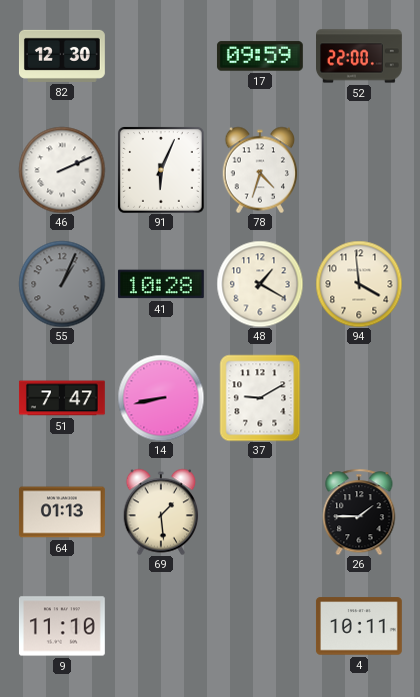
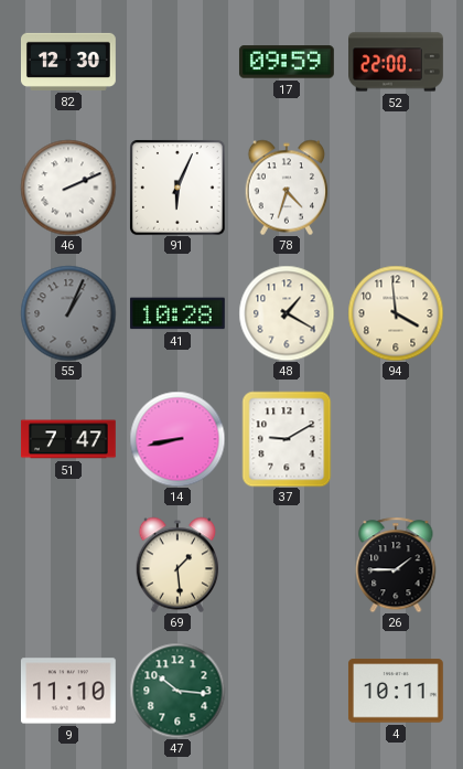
64: 01:13 -> none (62, 512)
47: none -> 10:16 (177, 691)
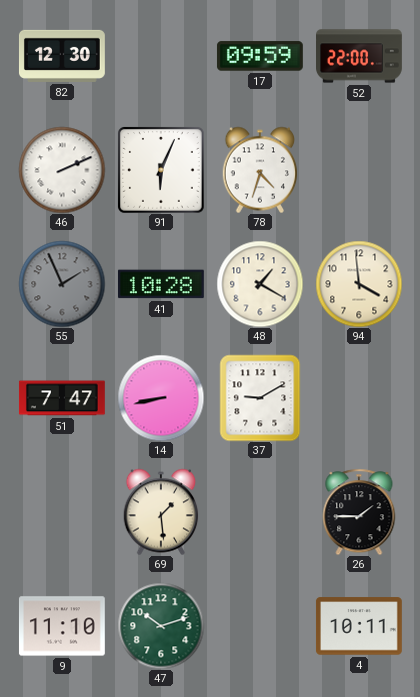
55: 1:04 -> 1:56 (62, 284)
47: 10:16 -> 10:12 (161, 626)
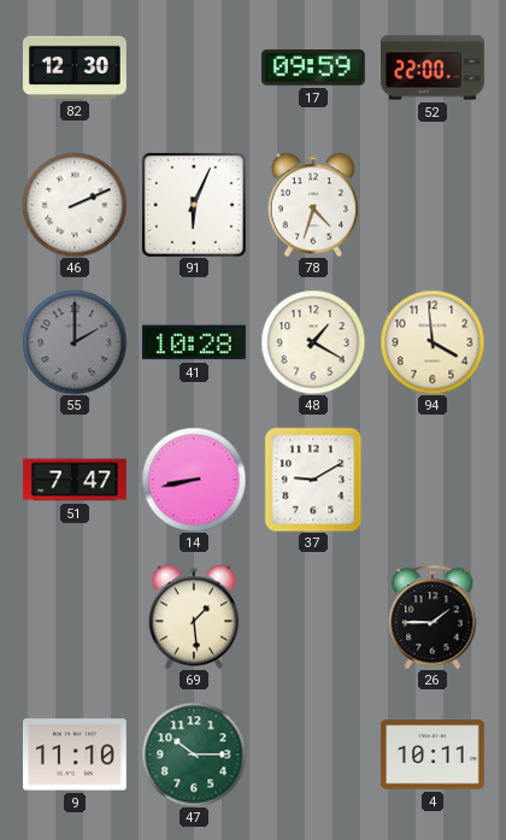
55: 1:56 -> 2:00 (75, 342)
47: 10:12 -> 10:15 (194, 754)
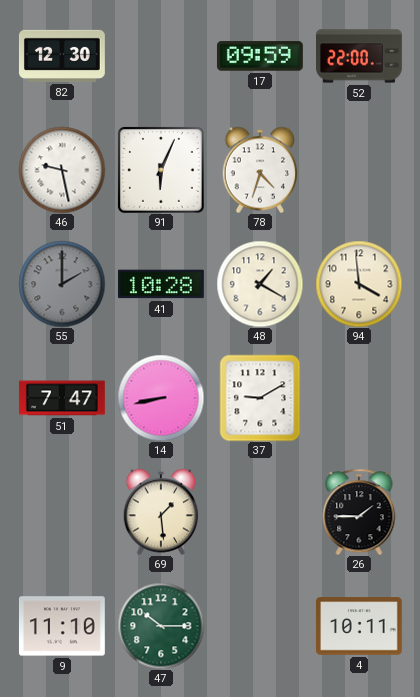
46: 2:11 -> 9:28 (62, 170)
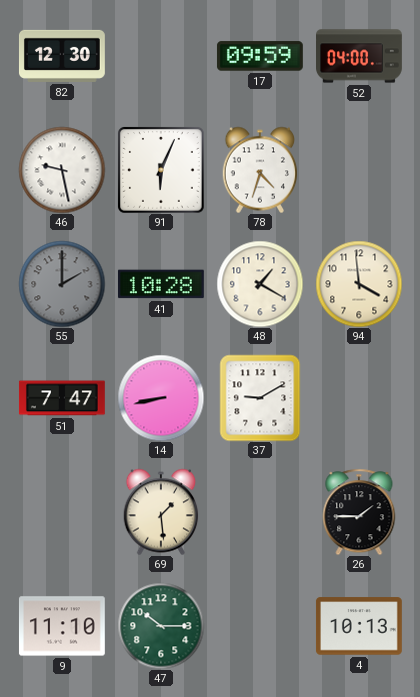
52: 22:00 -> 04:00 (360, 56)
4: 10:11 -> 10:13 (359, 626)
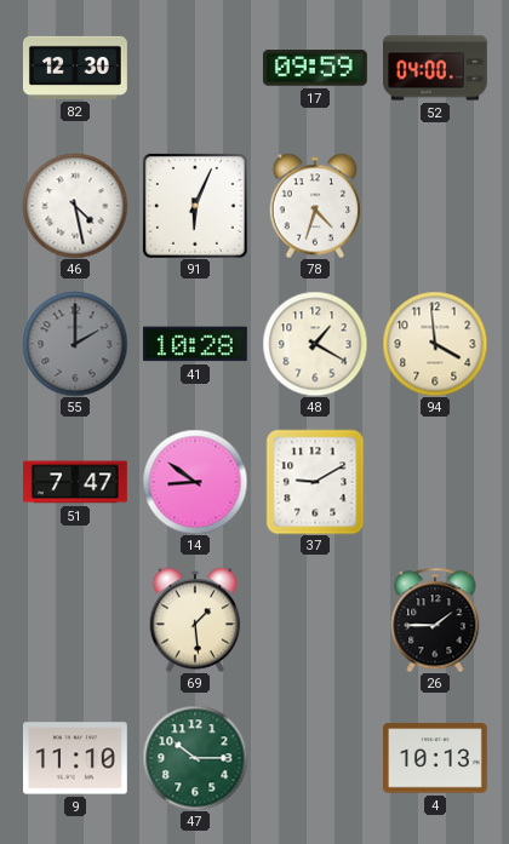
46: 9:28 -> 4:28 (75, 206)
14: 8:43 -> 8:51 (195, 482)
